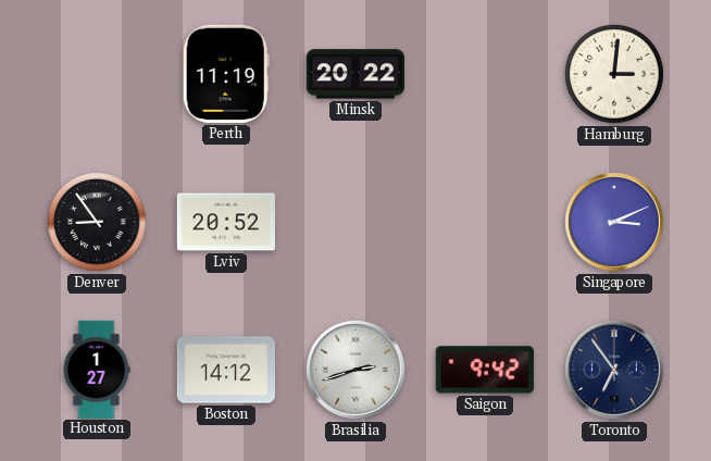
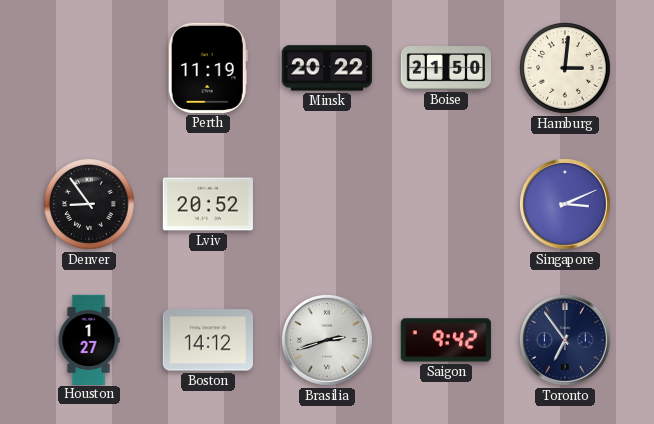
Boise: none -> 21:50 (445, 68)
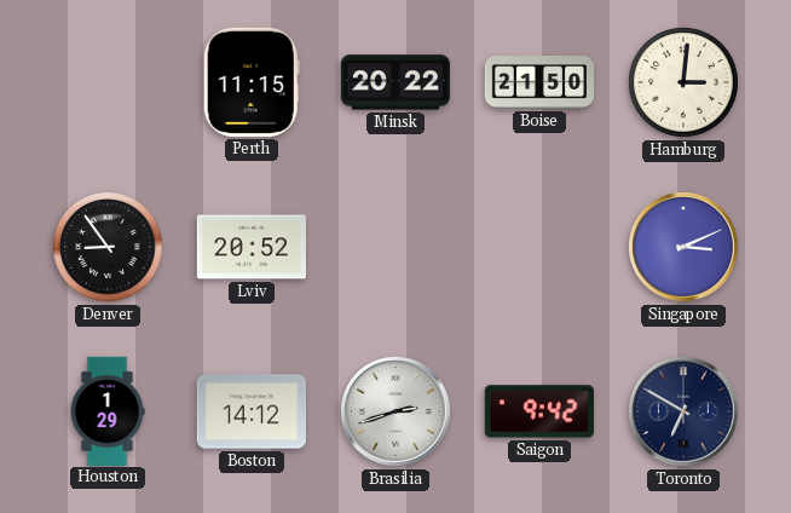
Perth: 11:19 -> 11:15 (252, 82)
Houston: 1:27 -> 1:29 (108, 410)
Toronto: 6:54 -> 6:50 (685, 413)
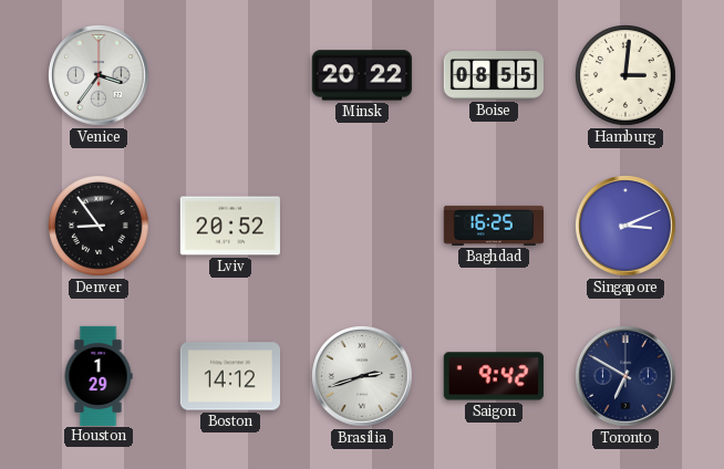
Venice: none -> 3:36 (100, 76)
Perth: 11:15 -> none (252, 82)
Boise: 21:50 -> 08:55 (493, 75)
Baghdad: none -> 16:25 (493, 226)
